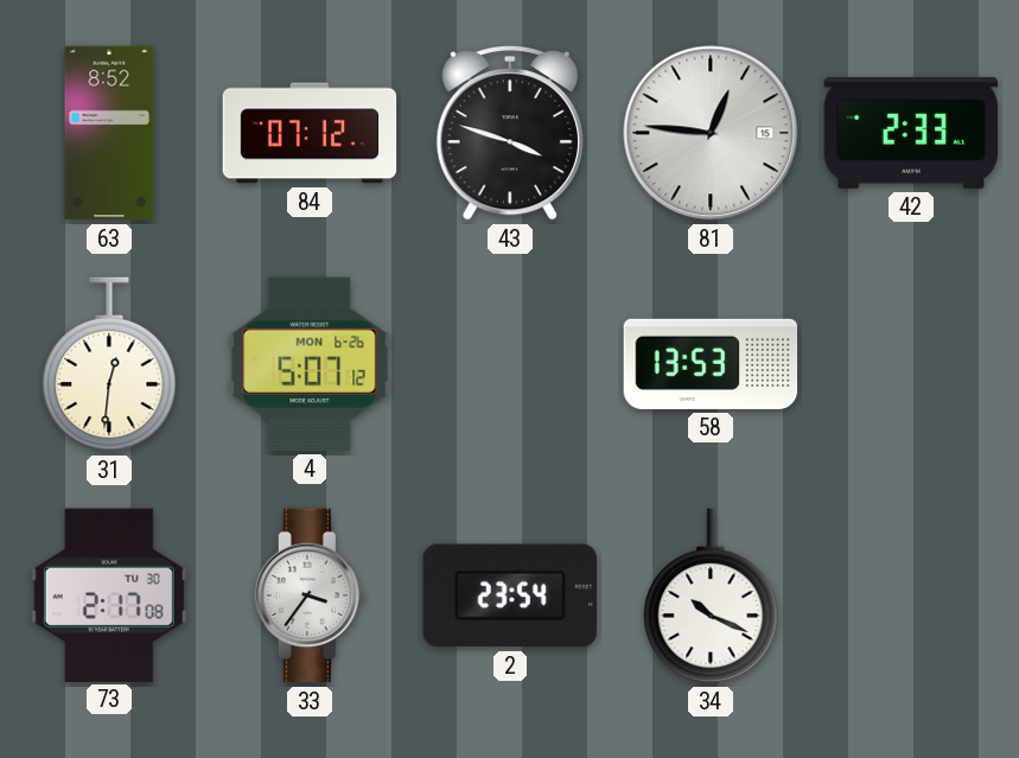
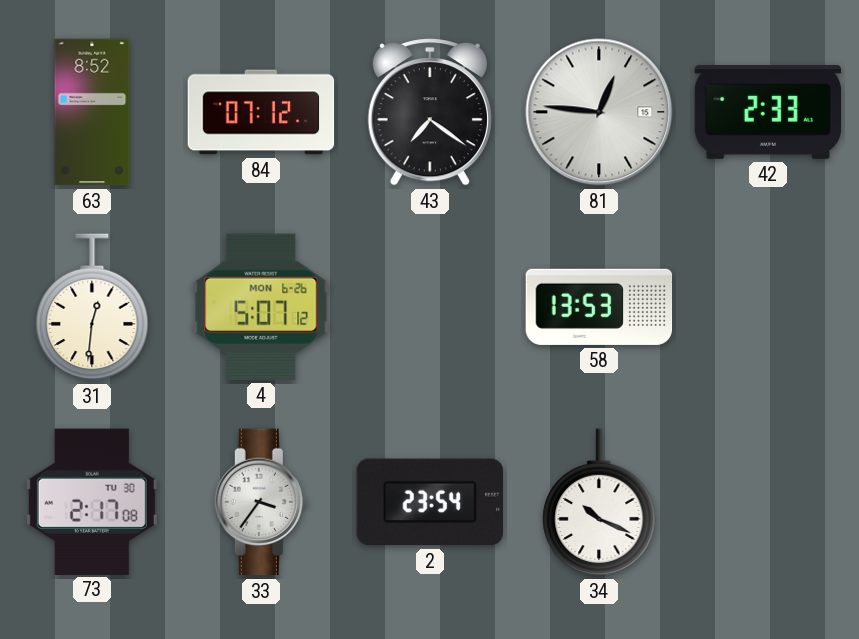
43: 3:48 -> 7:21 (430, 113)
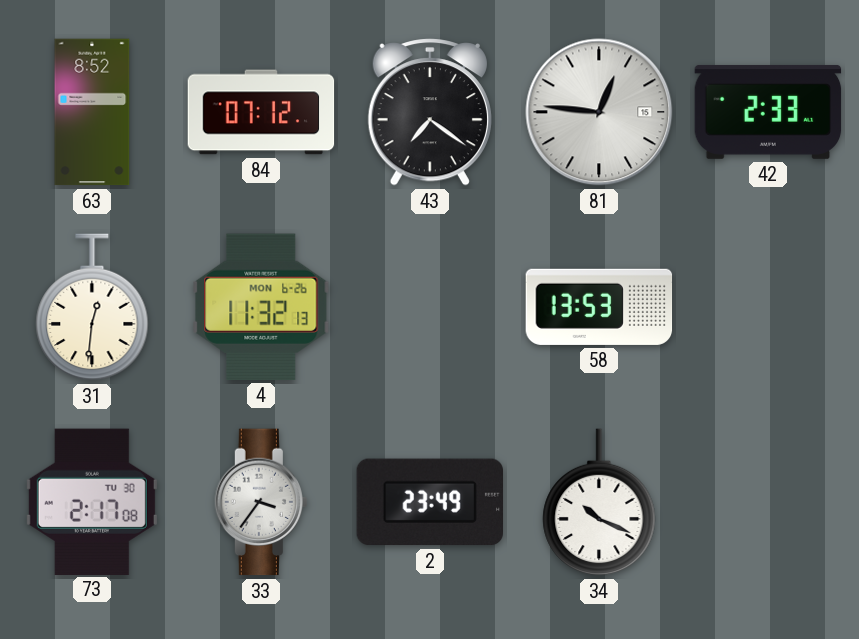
4: 5:07 -> 11:32 (261, 307)
2: 23:54 -> 23:49 (429, 502)
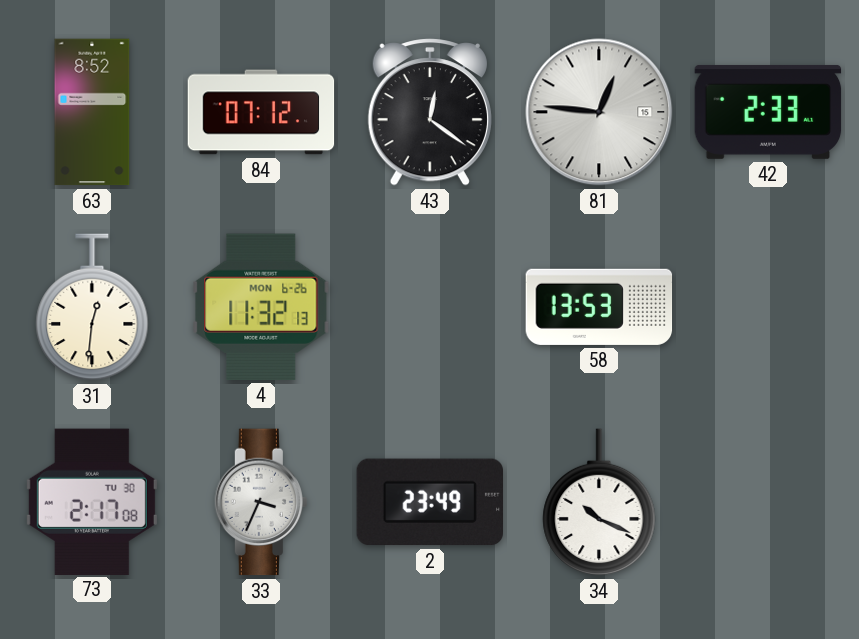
43: 7:21 -> 12:21 (430, 113)
33: 3:36 -> 3:34 (261, 502)
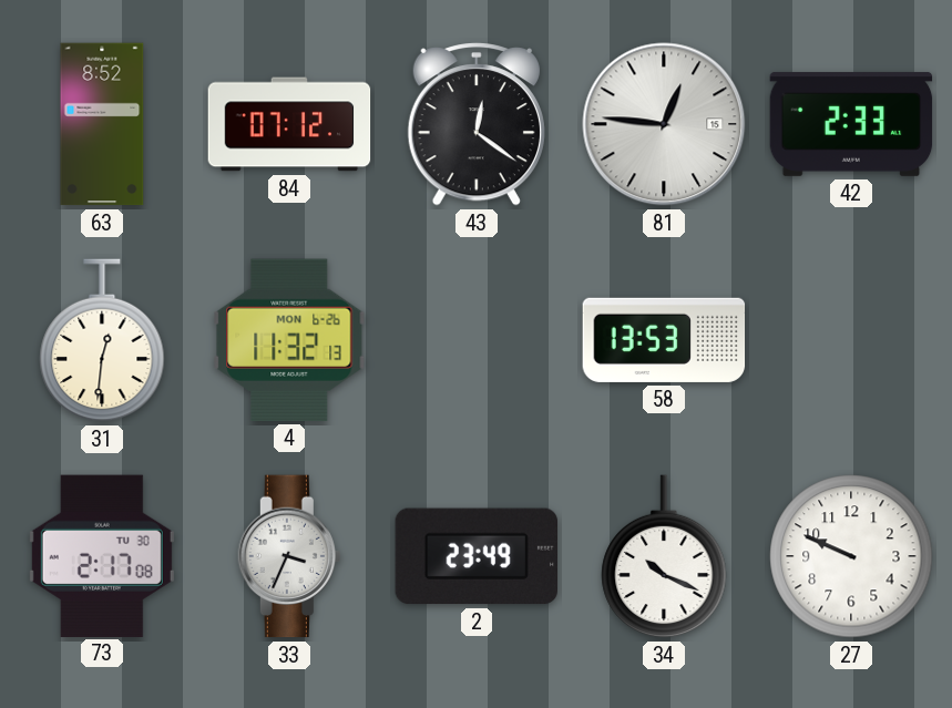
27: none -> 9:49 (851, 556)
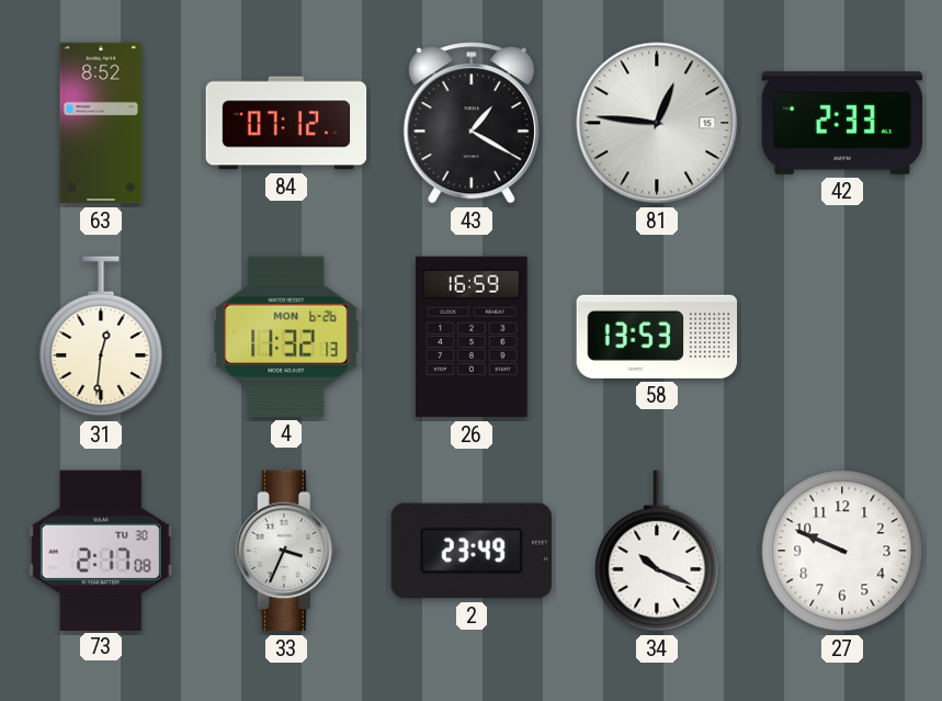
43: 12:21 -> 1:20 (472, 124)
26: none -> 16:59 (472, 337)
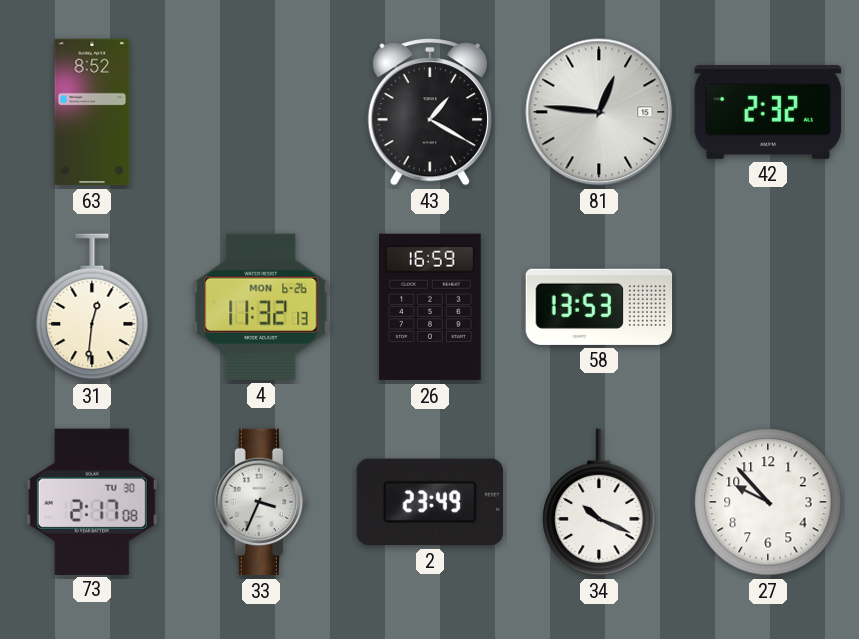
84: 07:12 -> none (286, 123)
42: 2:33 -> 2:32 (768, 112)
27: 9:49 -> 9:53 (768, 502)
